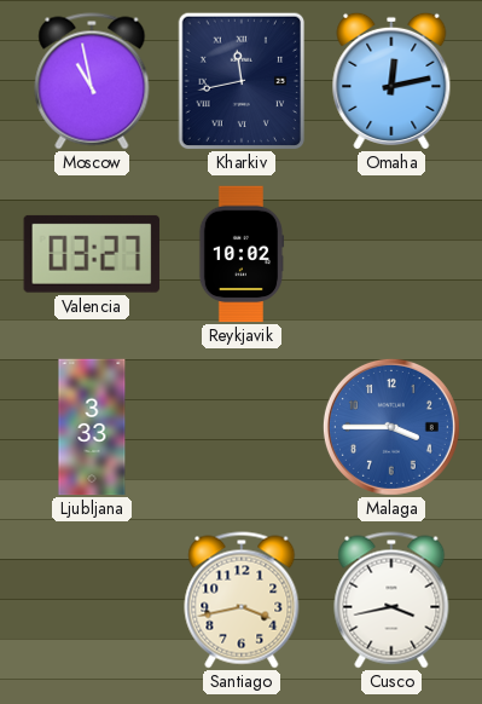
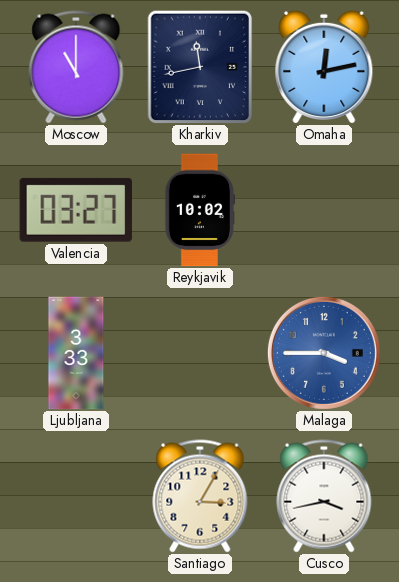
Moscow: 10:58 -> 11:00 (76, 67)
Santiago: 3:43 -> 3:05 (200, 496)
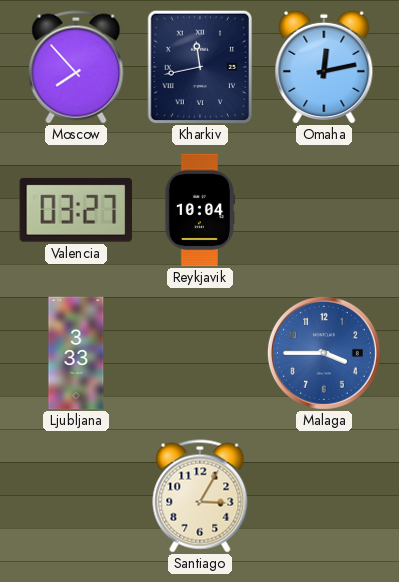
Moscow: 11:00 -> 7:53 (76, 67)
Reykjavik: 10:02 -> 10:04 (200, 210)
Cusco: 3:43 -> none (324, 496)
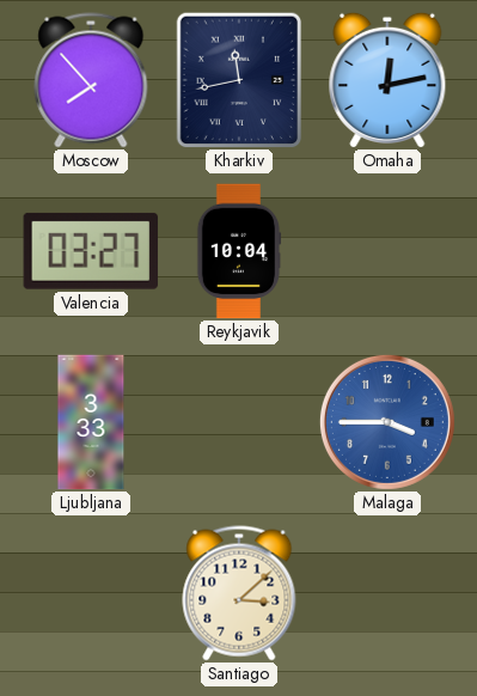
Santiago: 3:05 -> 3:08 (239, 593)
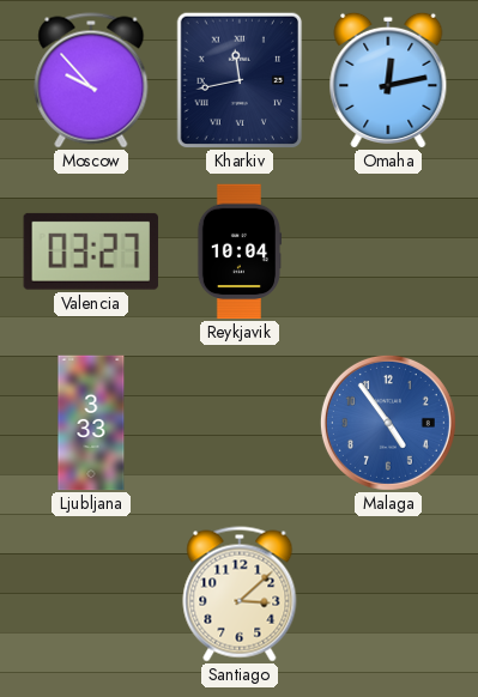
Moscow: 7:53 -> 9:53 (91, 80)
Malaga: 3:45 -> 4:54 (388, 423)
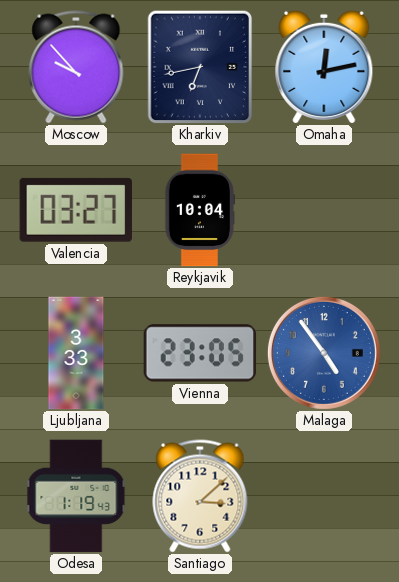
Kharkiv: 11:43 -> 6:43 (200, 67)
Vienna: none -> 23:05 (200, 353)
Odesa: none -> 1:19 (76, 496)
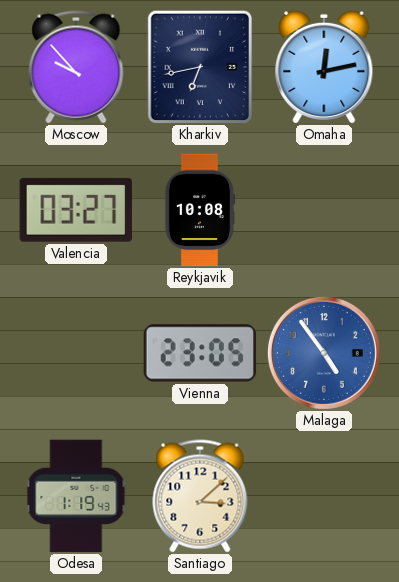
Reykjavik: 10:04 -> 10:08 (200, 210)
Ljubljana: 3:33 -> none (76, 353)
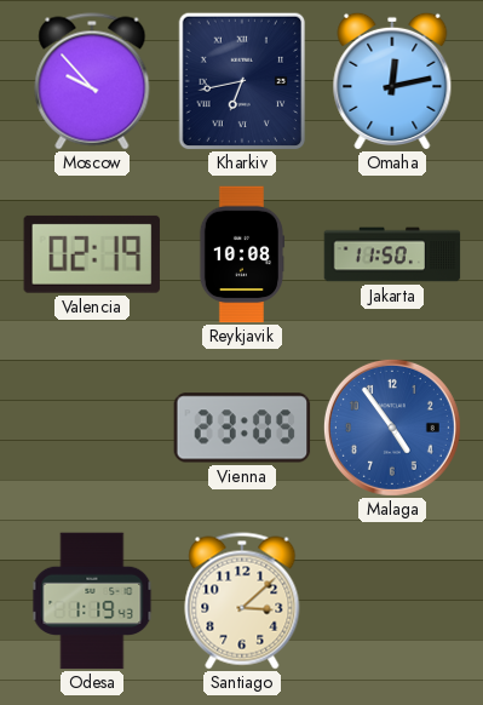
Valencia: 03:27 -> 02:19 (92, 254)
Jakarta: none -> 11:50 (392, 254)
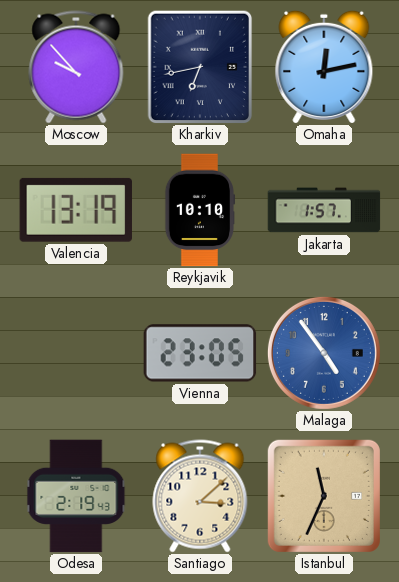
Valencia: 02:19 -> 13:19 (76, 210)
Reykjavik: 10:08 -> 10:10 (200, 210)
Jakarta: 11:50 -> 1:57 (324, 210)
Odesa: 1:19 -> 2:19 (76, 496)
Istanbul: none -> 11:34 (324, 496)
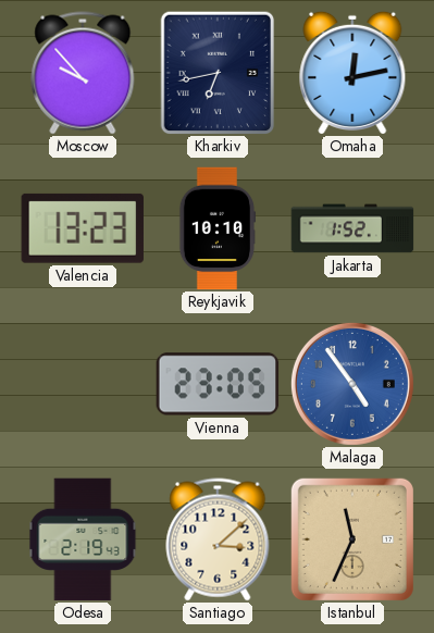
Valencia: 13:19 -> 13:23 (83, 228)
Jakarta: 1:57 -> 1:52 (352, 228)
